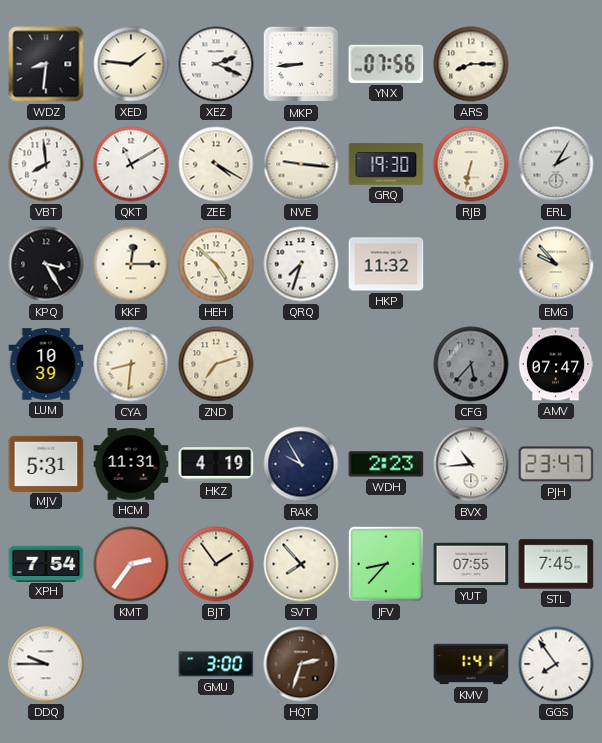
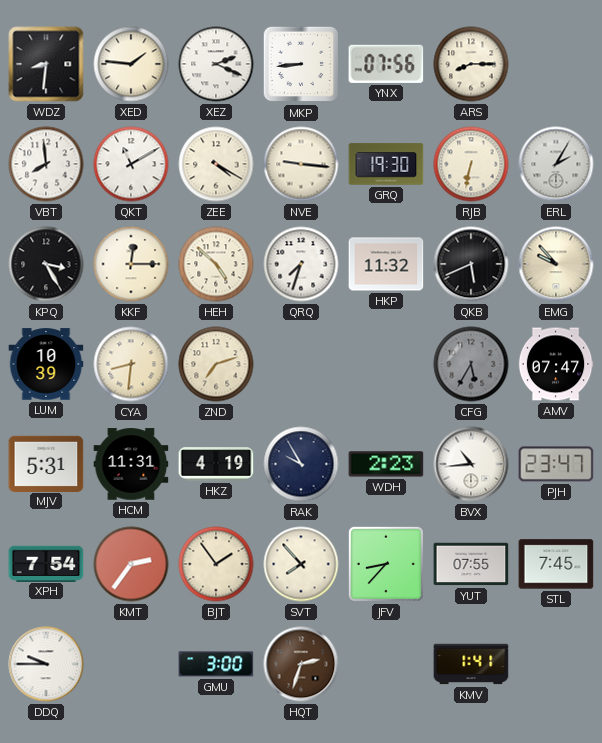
QKB: none -> 5:41 (471, 264)
CFG: 5:37 -> 5:35 (471, 364)
GGS: 7:54 -> none (556, 664)
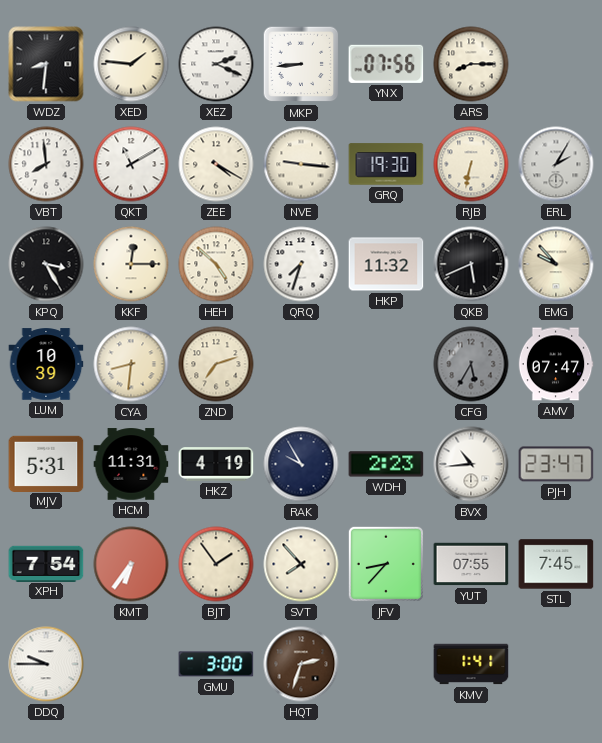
KMT: 2:36 -> 6:36 (131, 564)
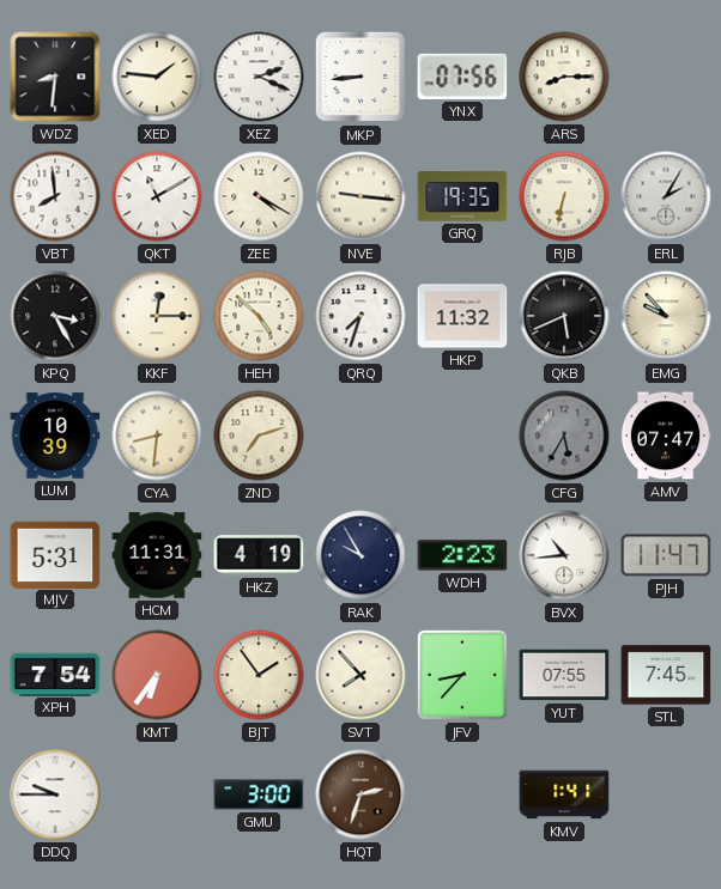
GRQ: 19:30 -> 19:35 (462, 196)
PJH: 23:47 -> 11:47 (666, 555)
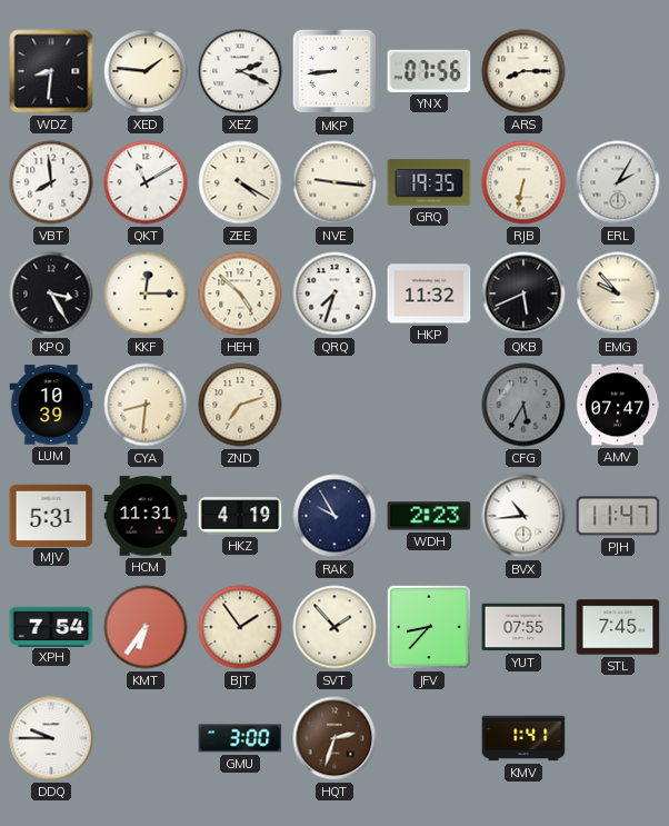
SVT: 7:53 -> 1:53 (334, 627)
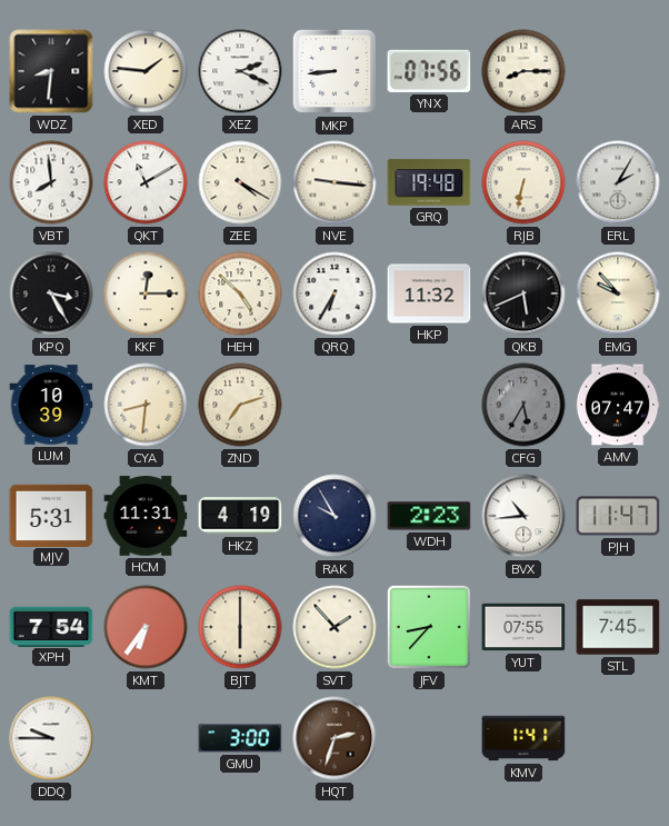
GRQ: 19:35 -> 19:48 (429, 182)
QRQ: 7:33 -> 6:35 (334, 293)
BJT: 1:54 -> 6:00 (240, 627)
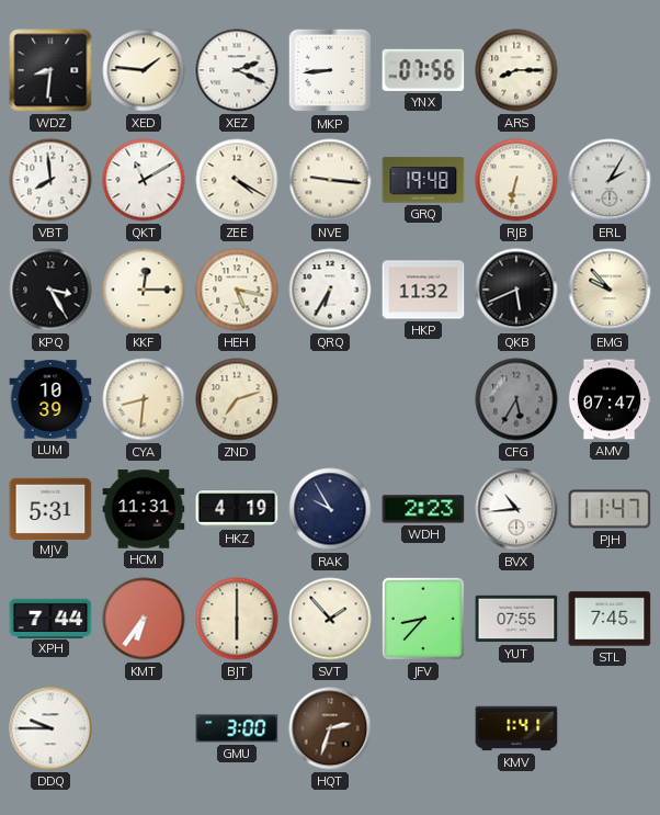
HEH: 4:52 -> 5:17 (237, 290)
XPH: 7:54 -> 7:44 (50, 618)
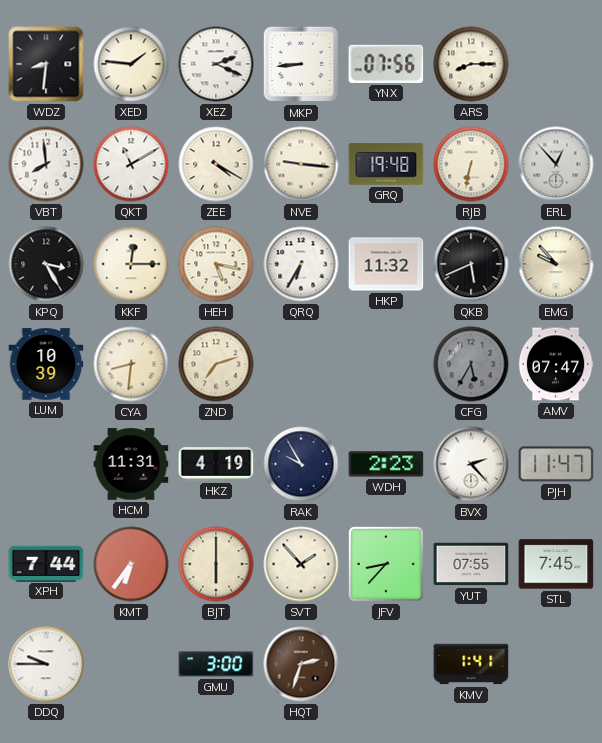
ERL: 2:05 -> 12:53 (556, 164)
MJV: 5:31 -> none (50, 508)
BVX: 10:44 -> 2:23 (471, 464)
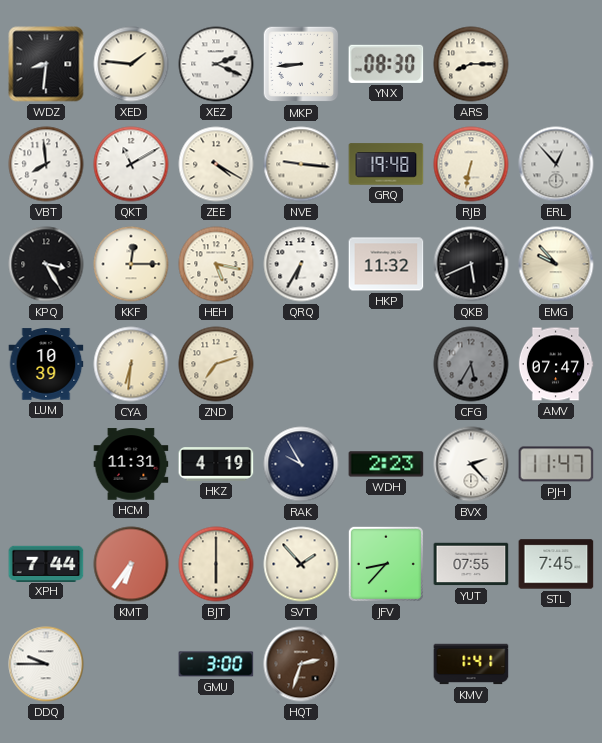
YNX: 07:56 -> 08:30 (386, 64)
CYA: 8:31 -> 6:31 (131, 364)
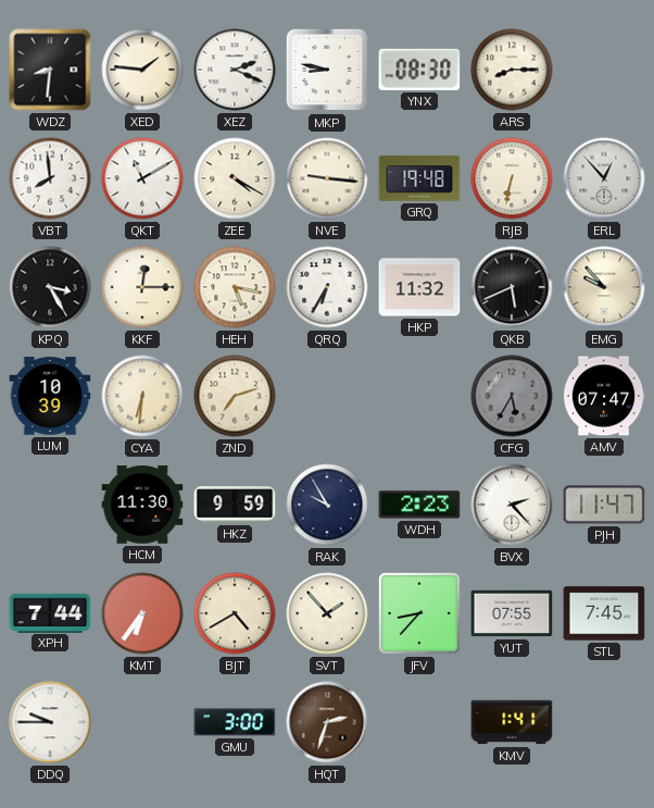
MKP: 8:44 -> 8:47 (327, 70)
HCM: 11:31 -> 11:30 (142, 505)
HKZ: 4:19 -> 9:59 (235, 505)
BJT: 6:00 -> 4:40 (235, 613)
